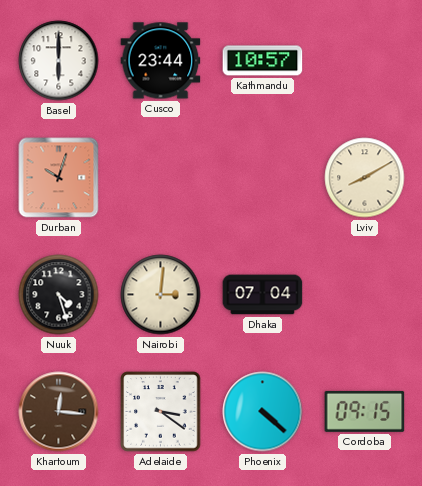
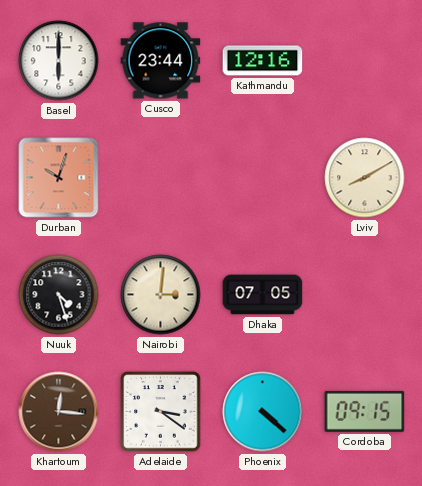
Kathmandu: 10:57 -> 12:16 (263, 61)
Dhaka: 07:04 -> 07:05 (263, 295)
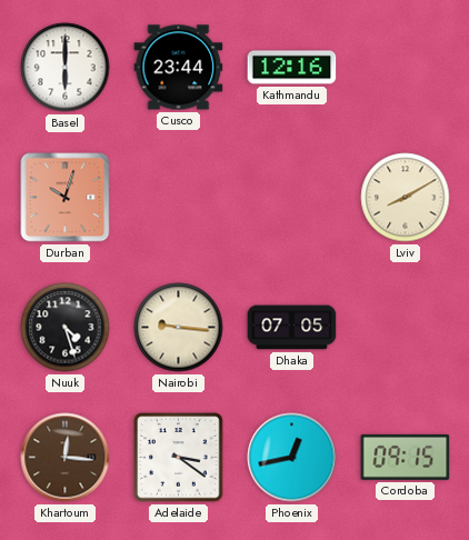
Nairobi: 3:01 -> 9:16 (179, 328)
Phoenix: 4:22 -> 12:43 (292, 458)
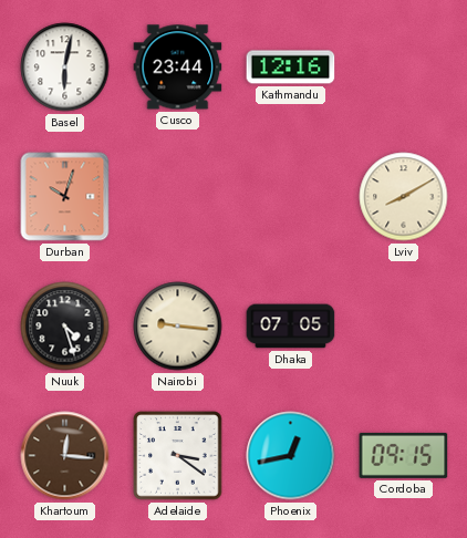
Basel: 6:00 -> 6:02 (65, 68)
